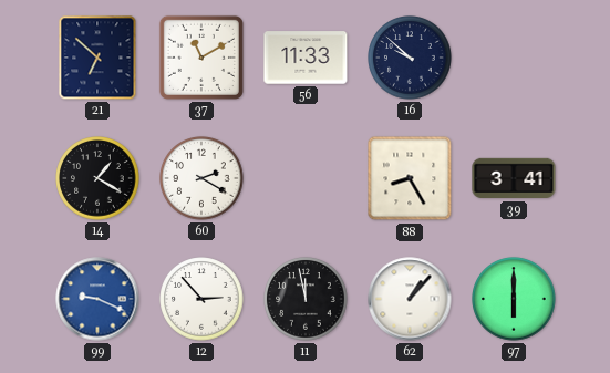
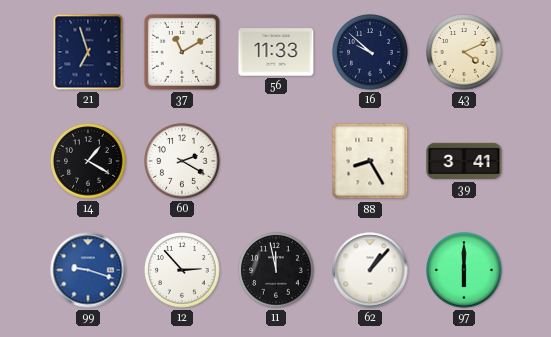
21: 6:52 -> 6:57 (88, 52)
43: none -> 4:11 (464, 52)
99: 9:19 -> 9:18 (88, 270)
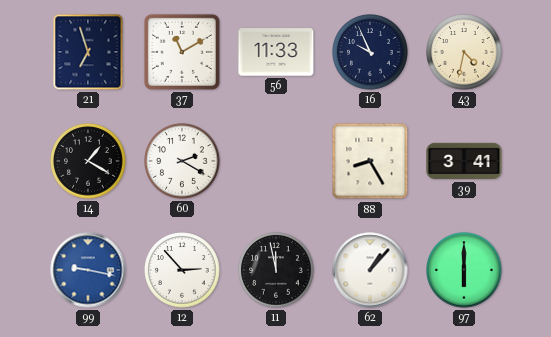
16: 9:52 -> 9:56 (370, 52)
43: 4:11 -> 4:32 (464, 52)
99: 9:18 -> 9:17 (88, 270)
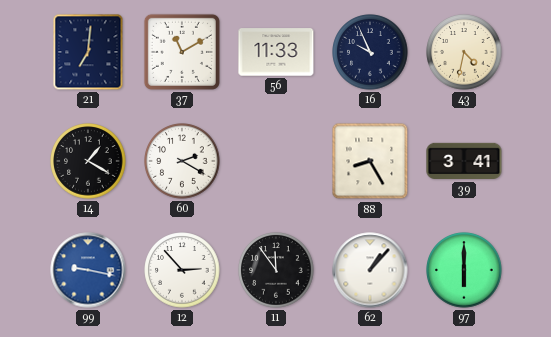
21: 6:57 -> 7:01 (88, 52)
11: 11:58 -> 11:54 (276, 270)
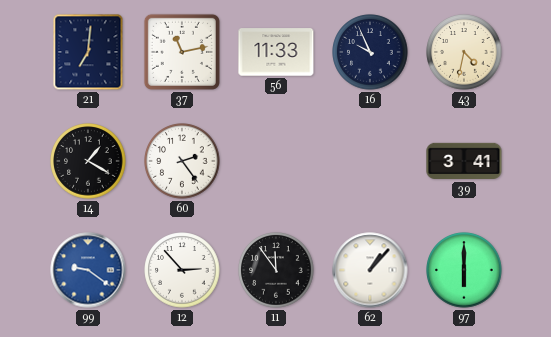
37: 11:10 -> 11:13 (182, 52)
60: 2:20 -> 2:24 (182, 161)
88: 8:25 -> none (370, 161)
99: 9:17 -> 9:21 (88, 270)
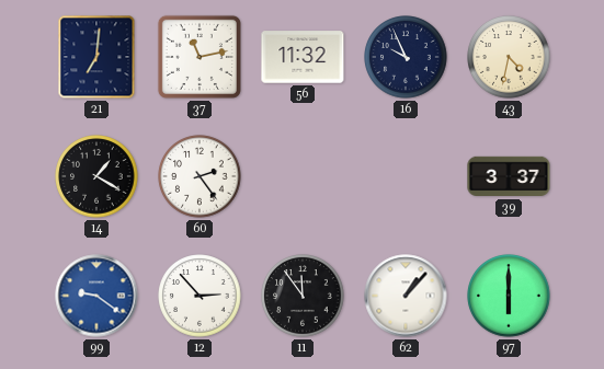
56: 11:33 -> 11:32 (303, 57)
39: 3:41 -> 3:37 (509, 176)
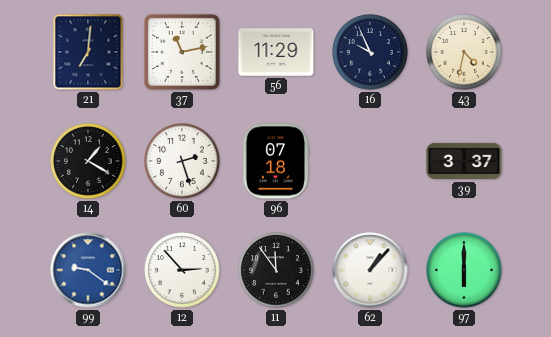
56: 11:32 -> 11:29 (276, 52)
60: 2:24 -> 2:27 (182, 161)
96: none -> 07:18 (276, 161)
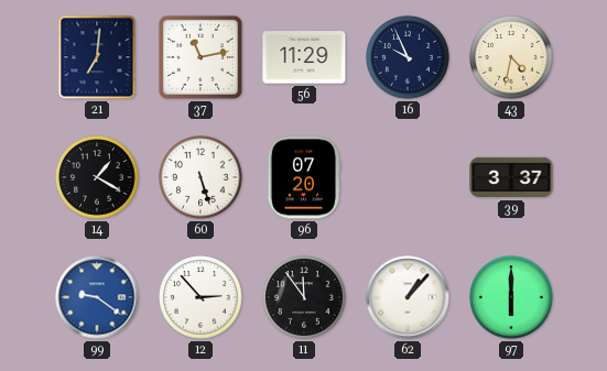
60: 2:27 -> 5:27 (200, 177)
96: 07:18 -> 07:20 (304, 177)
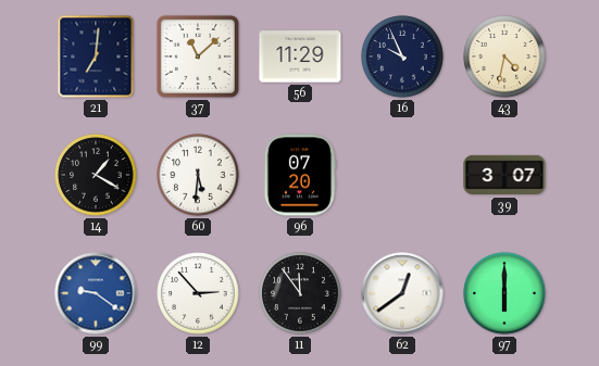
37: 11:13 -> 11:08 (198, 56)
60: 5:27 -> 5:31 (198, 175)
39: 3:37 -> 3:07 (504, 175)
62: 1:07 -> 12:39 (402, 293)
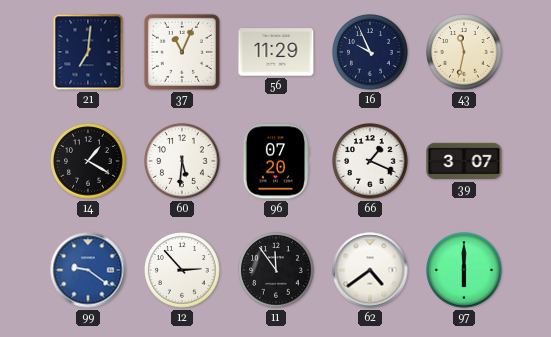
37: 11:08 -> 11:04 (182, 52)
43: 4:32 -> 11:32 (464, 52)
66: none -> 1:19 (370, 161)
62: 12:39 -> 4:39 (370, 270)
